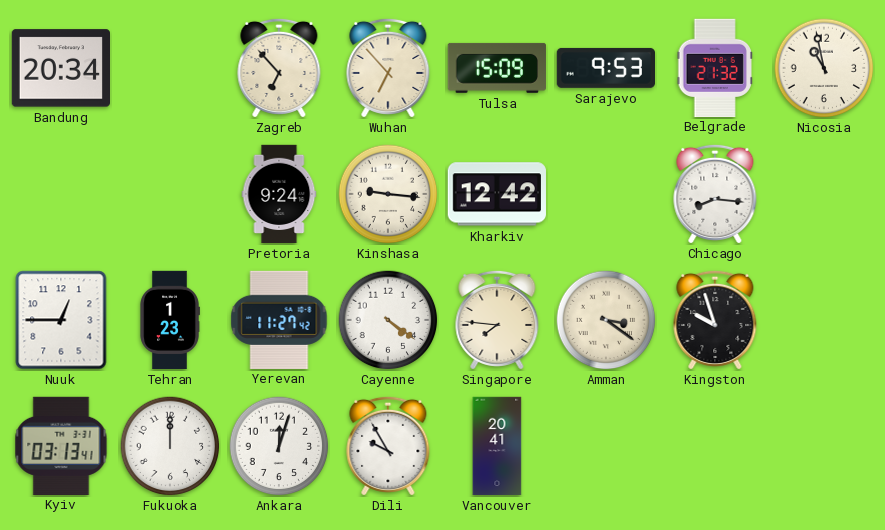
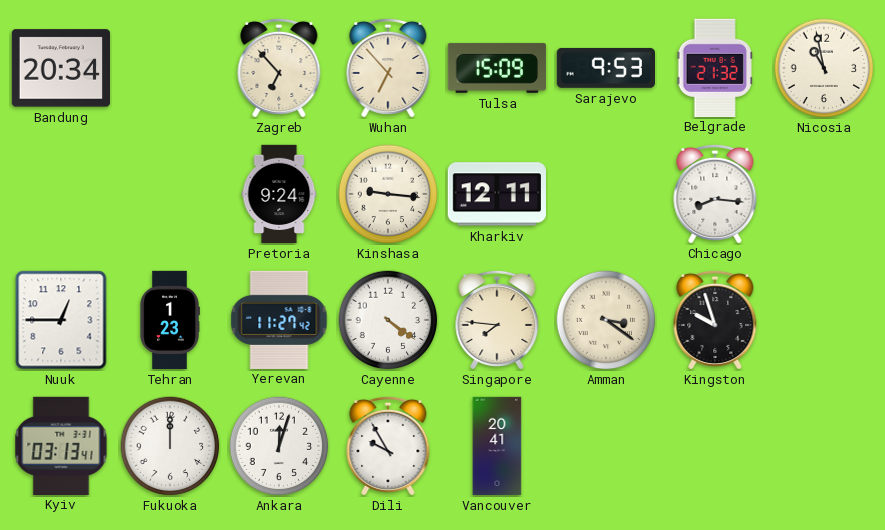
Kharkiv: 12:42 -> 12:11 (497, 194)
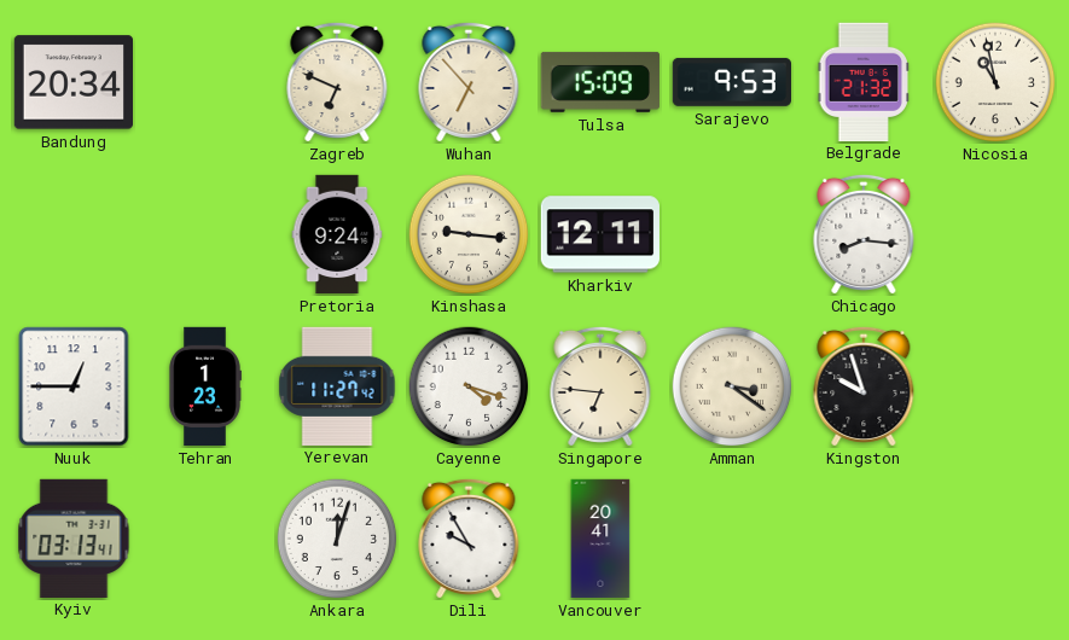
Zagreb: 6:53 -> 6:49 (337, 82)
Cayenne: 4:21 -> 4:18 (469, 386)
Singapore: 7:46 -> 6:46 (600, 386)
Fukuoka: 12:00 -> none (170, 446)
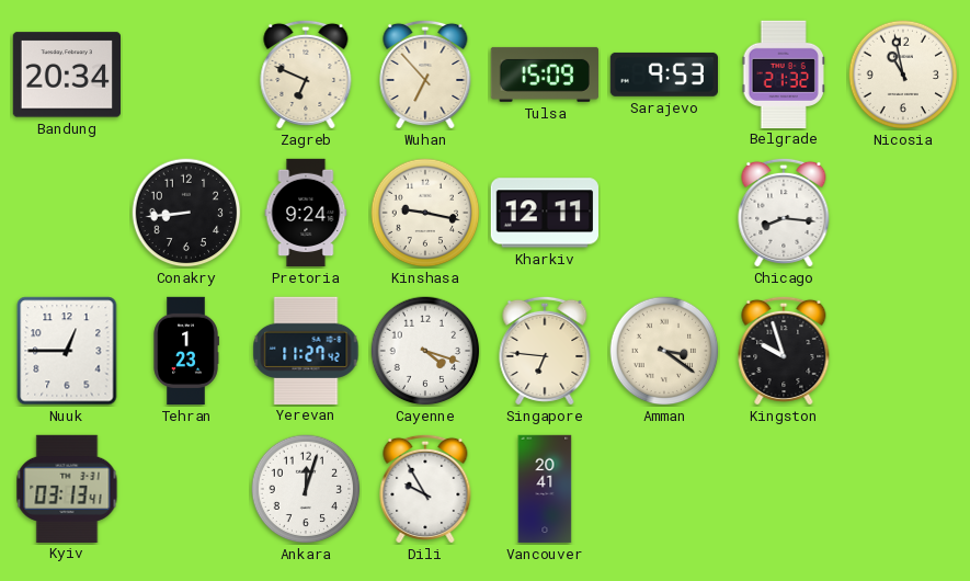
Conakry: none -> 8:44 (186, 213)
Kinshasa: 9:16 -> 9:17 (425, 213)
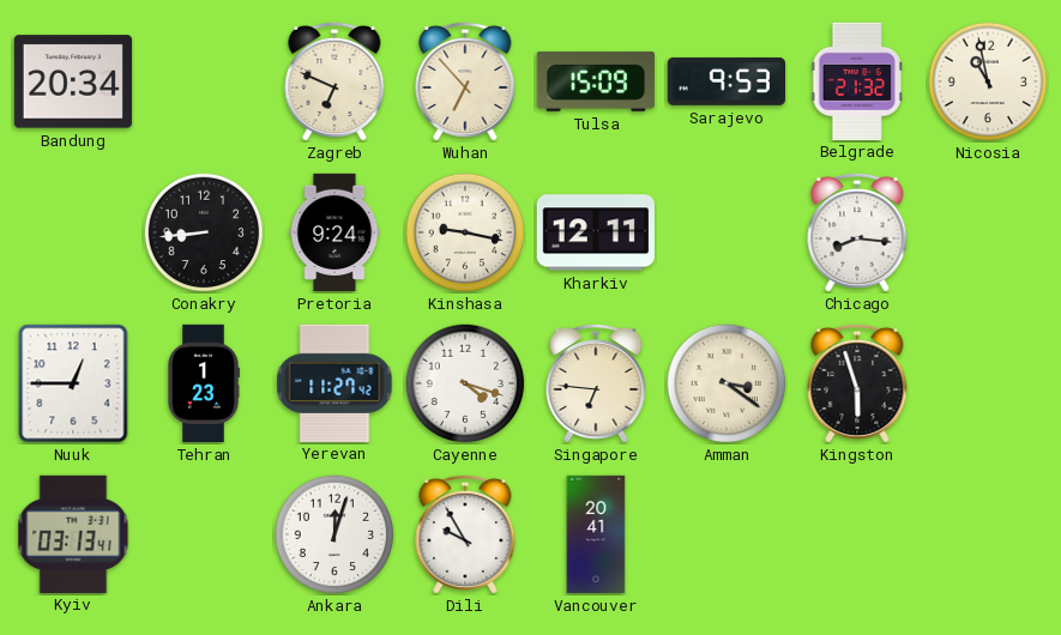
Kingston: 9:57 -> 5:57 (857, 383)
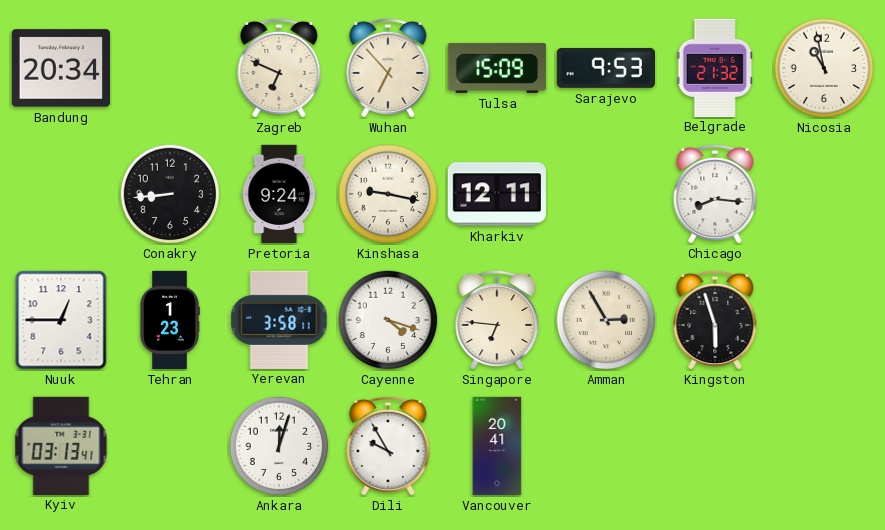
Yerevan: 11:27 -> 3:58 (279, 319)
Amman: 3:21 -> 2:55 (606, 320)
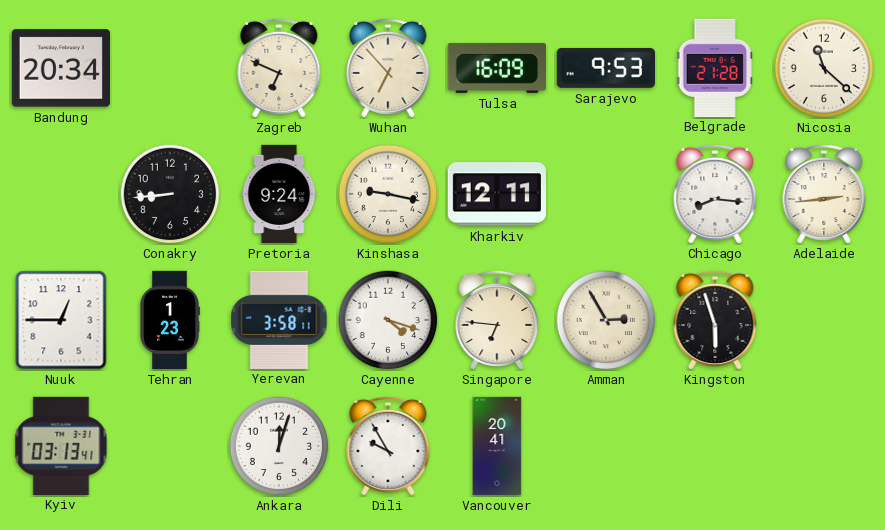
Tulsa: 15:09 -> 16:09 (497, 68)
Belgrade: 21:32 -> 21:28 (714, 67)
Nicosia: 10:58 -> 11:22 (824, 68)
Adelaide: none -> 2:44 (824, 194)
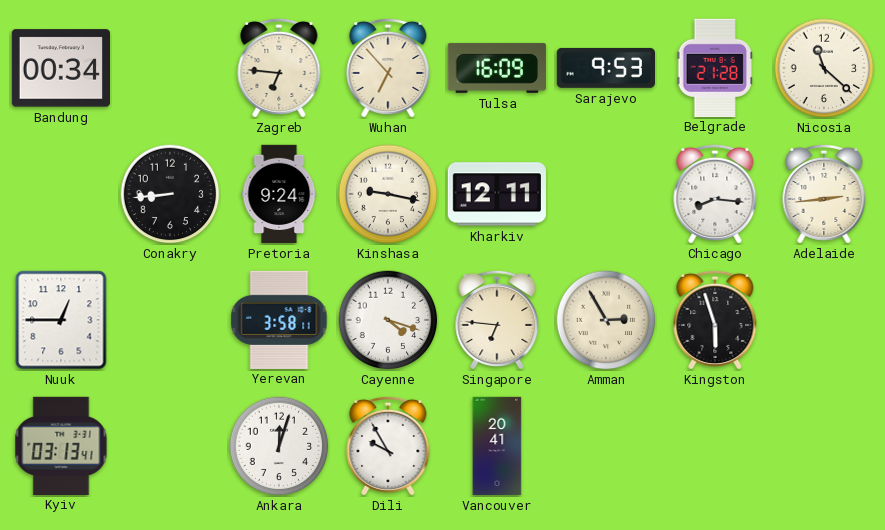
Bandung: 20:34 -> 00:34 (60, 68)
Zagreb: 6:49 -> 6:46 (279, 68)
Tehran: 1:23 -> none (170, 320)
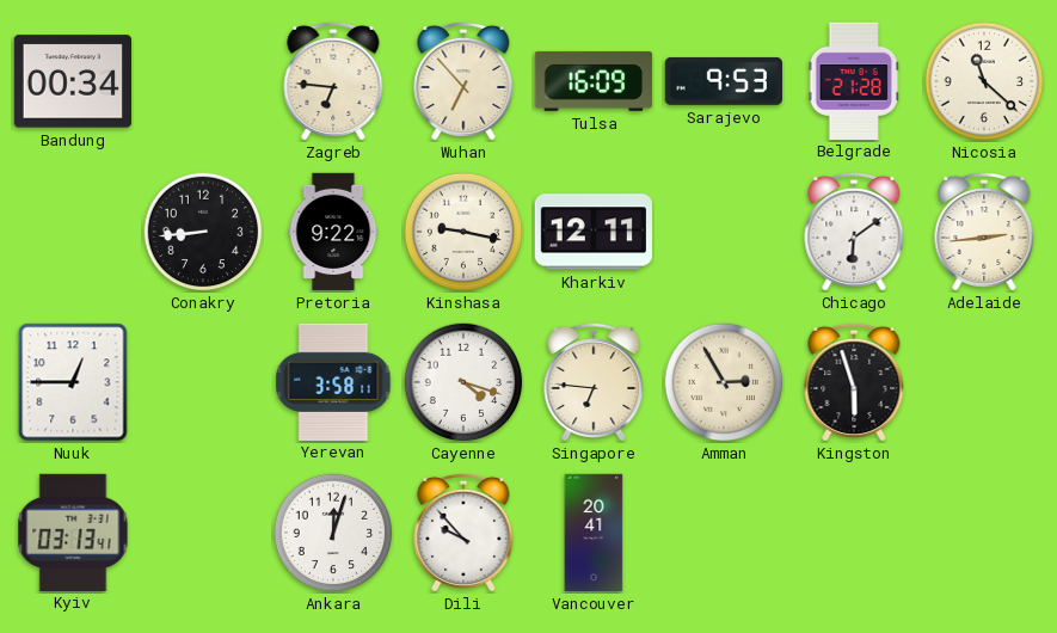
Pretoria: 9:24 -> 9:22 (333, 232)
Chicago: 8:16 -> 6:09 (854, 232)
Dili: 9:55 -> 9:53 (463, 533)
